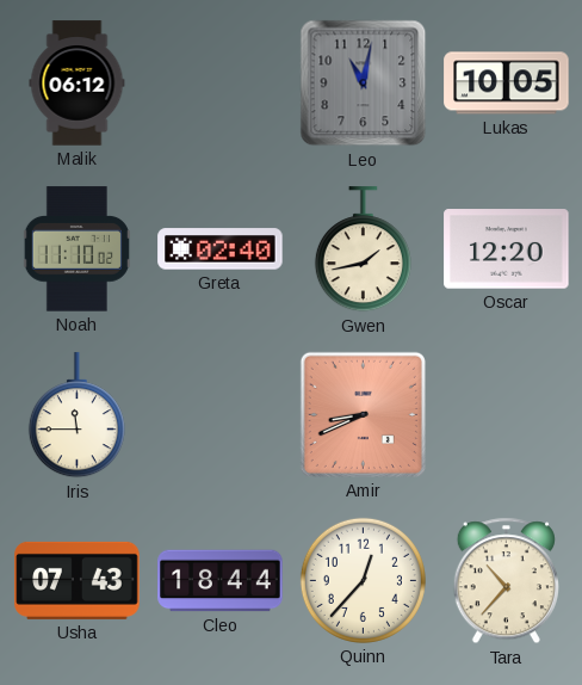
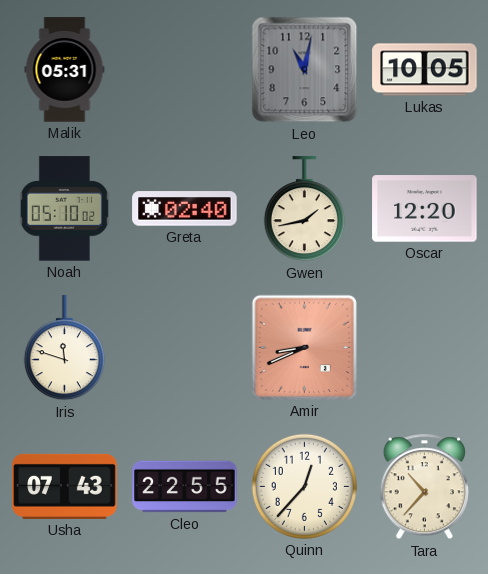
Malik: 06:12 -> 05:31 (65, 70)
Noah: 11:10 -> 05:10 (64, 209)
Iris: 11:45 -> 11:48 (64, 348)
Cleo: 18:44 -> 22:55 (185, 487)
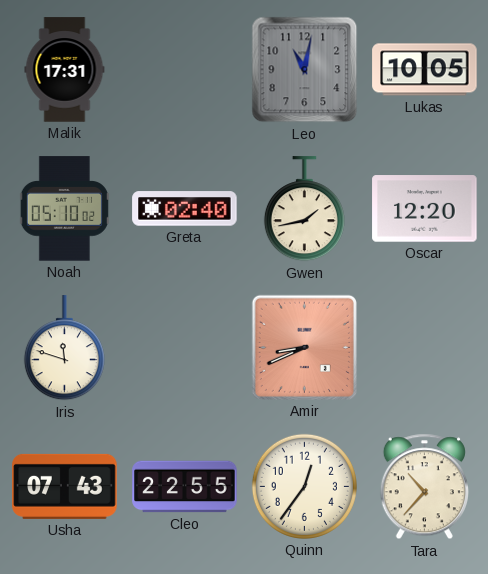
Malik: 05:31 -> 17:31 (65, 70)
Quinn: 12:37 -> 12:36 (304, 486)
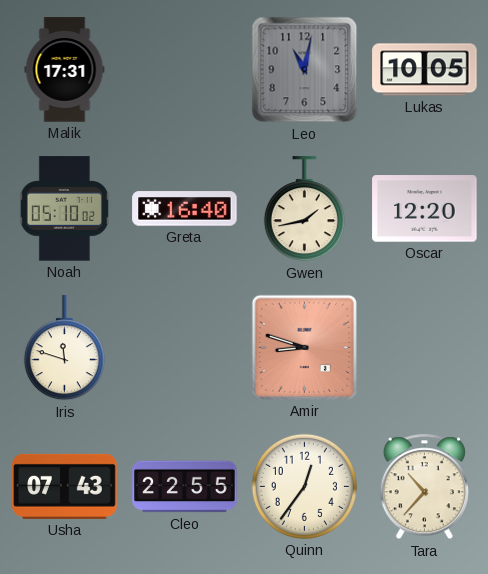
Greta: 02:40 -> 16:40 (185, 209)
Amir: 8:41 -> 8:48 (304, 347)
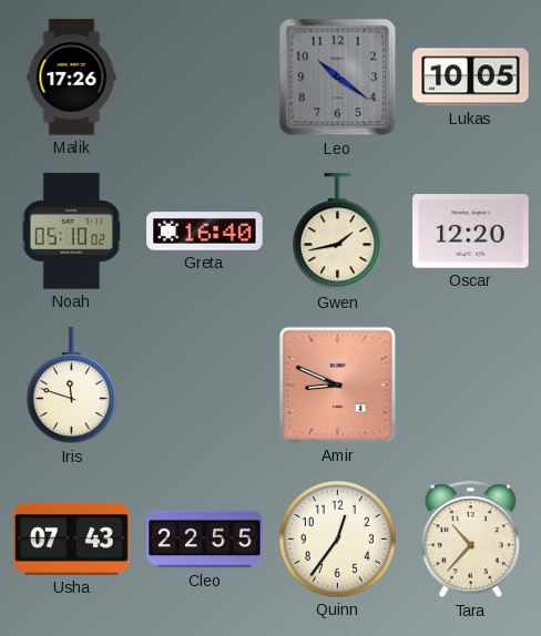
Malik: 17:31 -> 17:26 (72, 78)
Leo: 11:02 -> 10:21 (338, 78)
Amir: 8:48 -> 8:49 (337, 384)
